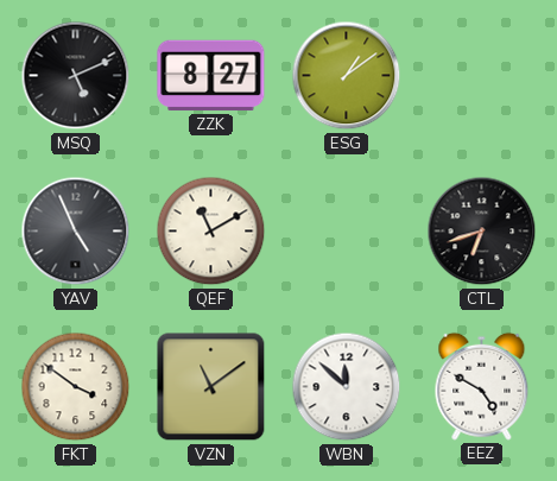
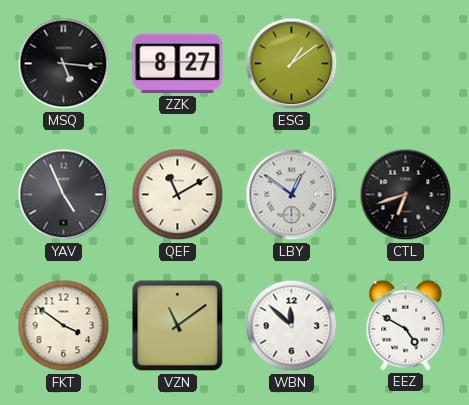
MSQ: 5:11 -> 5:16 (64, 64)
LBY: none -> 12:51 (292, 195)
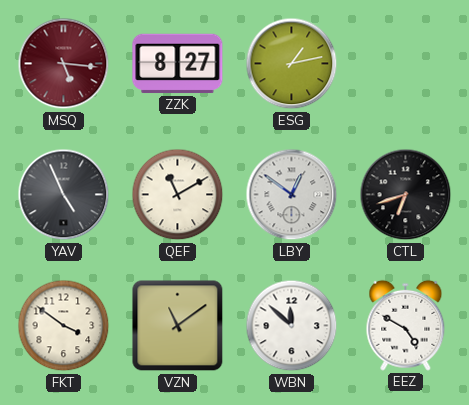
MSQ dial: black -> burgundy (64, 64)
ESG: 1:09 -> 1:13 (292, 64)
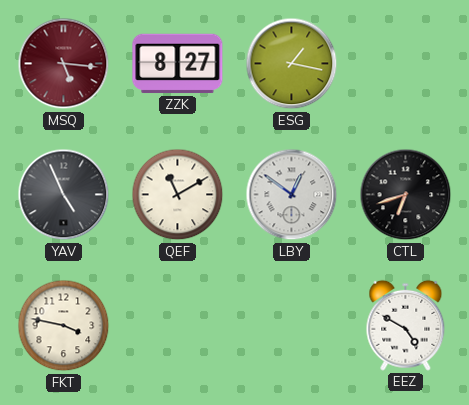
ESG: 1:13 -> 1:17 (292, 64)
FKT: 3:51 -> 3:47 (64, 326)
VZN: 11:09 -> none (178, 326)
WBN: 11:52 -> none (292, 326)
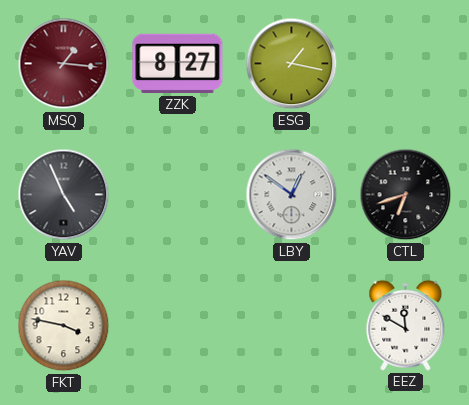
MSQ: 5:16 -> 1:16 (64, 64)
QEF: 11:10 -> none (178, 195)
EEZ: 4:50 -> 11:50 (406, 325)
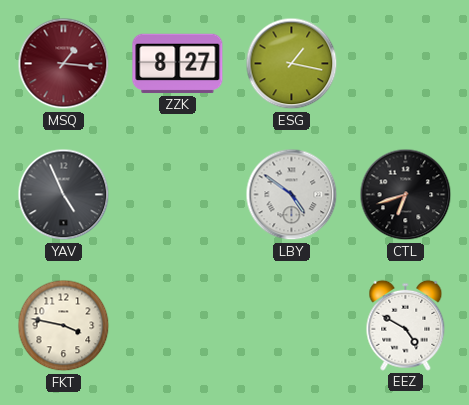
LBY: 12:51 -> 4:51 (292, 195)
EEZ: 11:50 -> 4:50 (406, 325)
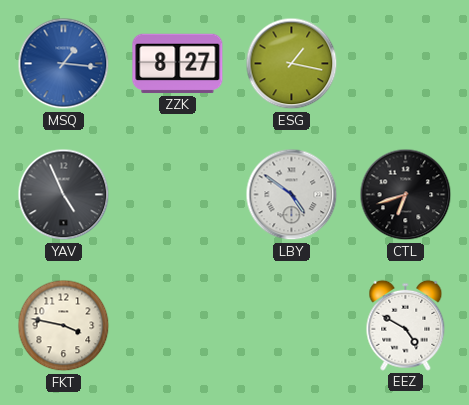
MSQ dial: burgundy -> blue (64, 64)
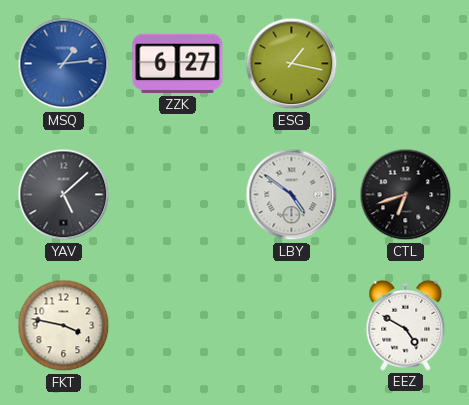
MSQ: 1:16 -> 1:14 (64, 64)
ZZK: 8:27 -> 6:27 (178, 64)
YAV: 4:56 -> 5:08 (64, 195)
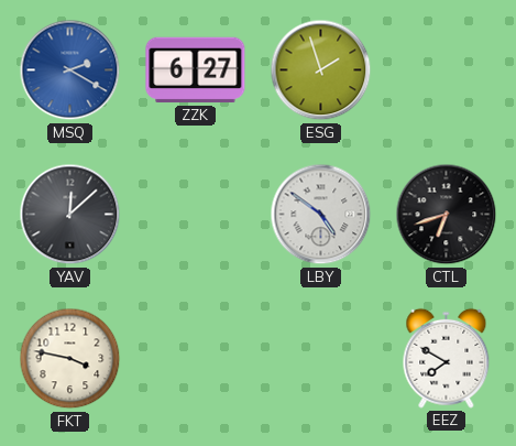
MSQ: 1:14 -> 2:20 (70, 70)
ESG: 1:17 -> 1:57 (321, 70)
YAV: 5:08 -> 12:08 (70, 215)
EEZ: 4:50 -> 7:50 (447, 358)
